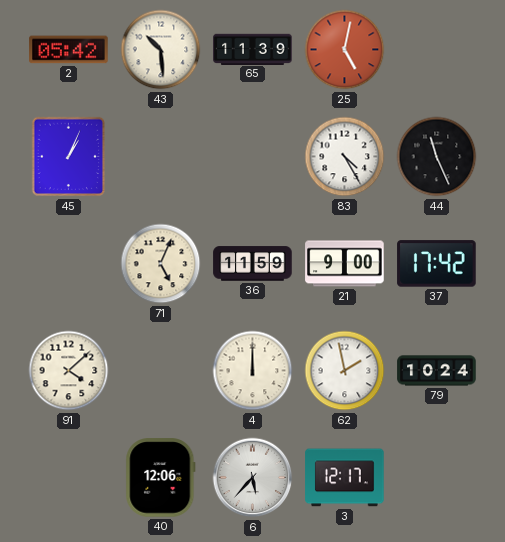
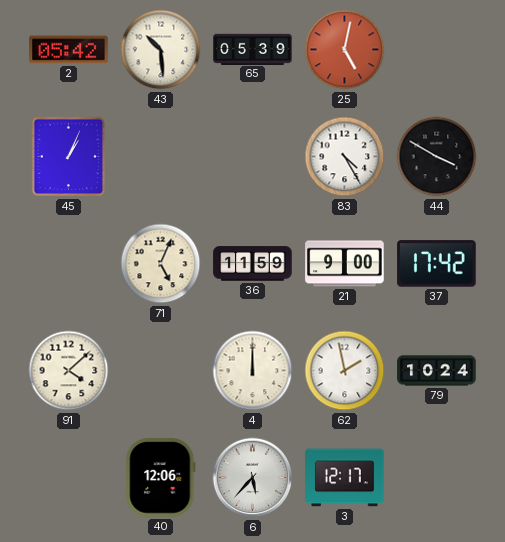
65: 11:39 -> 05:39 (253, 49)
44: 11:26 -> 3:50 (437, 157)
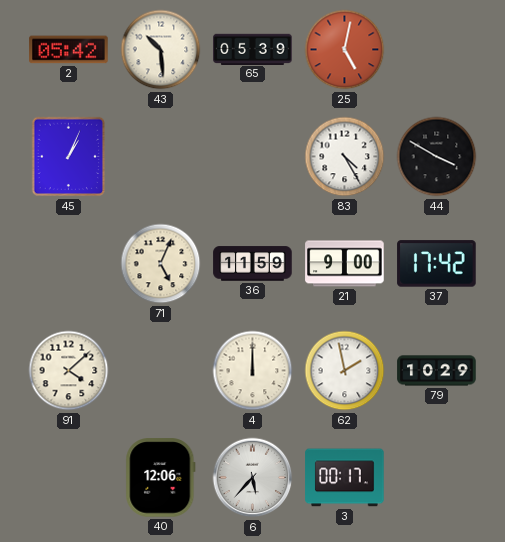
79: 10:24 -> 10:29 (437, 371)
3: 12:17 -> 00:17 (345, 478)
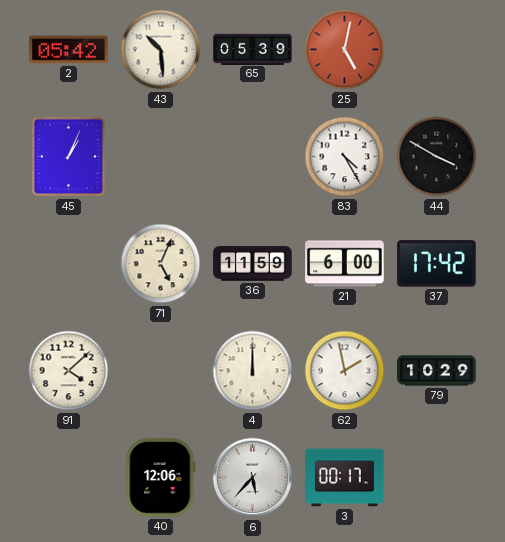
21: 9:00 -> 6:00 (345, 264)
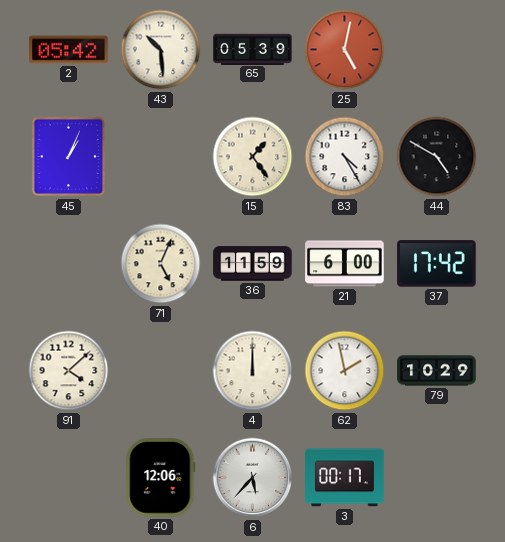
15: none -> 1:24 (253, 157)
44: 3:50 -> 4:50 (437, 157)
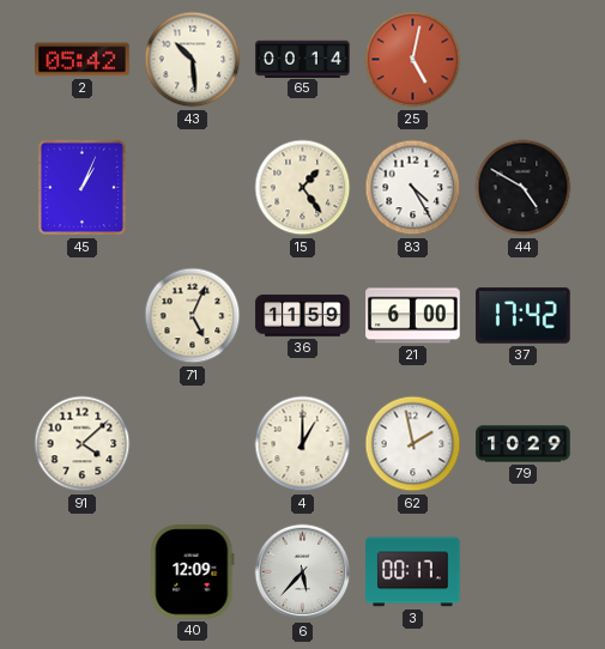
65: 05:39 -> 00:14 (303, 59)
4: 12:00 -> 1:00 (303, 444)
40: 12:06 -> 12:09 (193, 572)
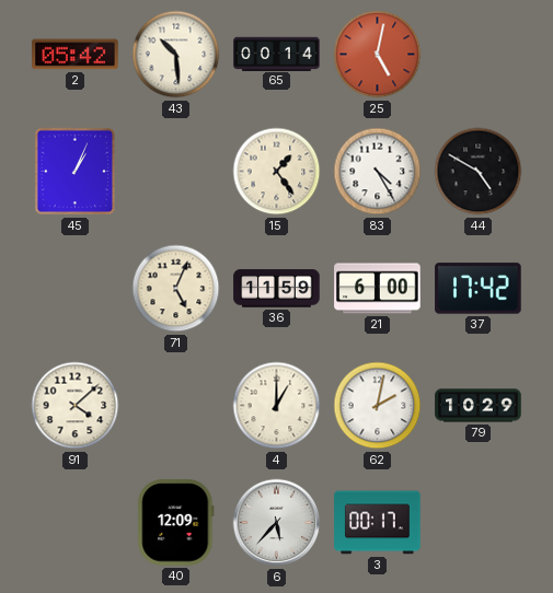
62: 1:58 -> 2:02 (378, 406)
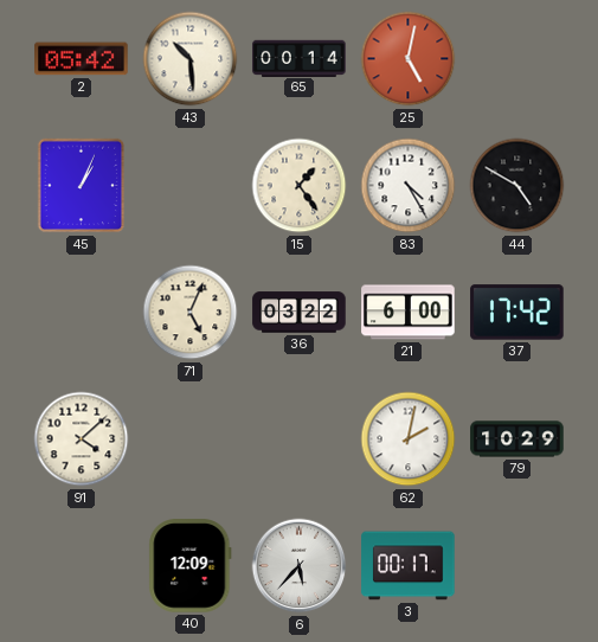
36: 11:59 -> 03:22 (300, 313)
4: 1:00 -> none (277, 406)
